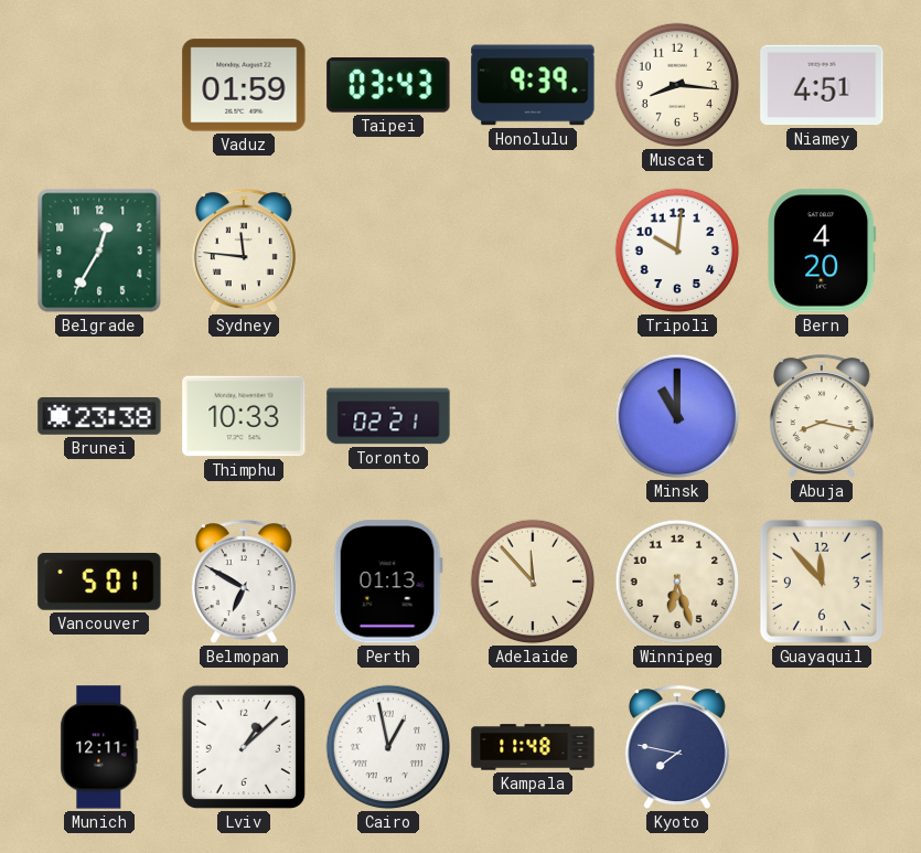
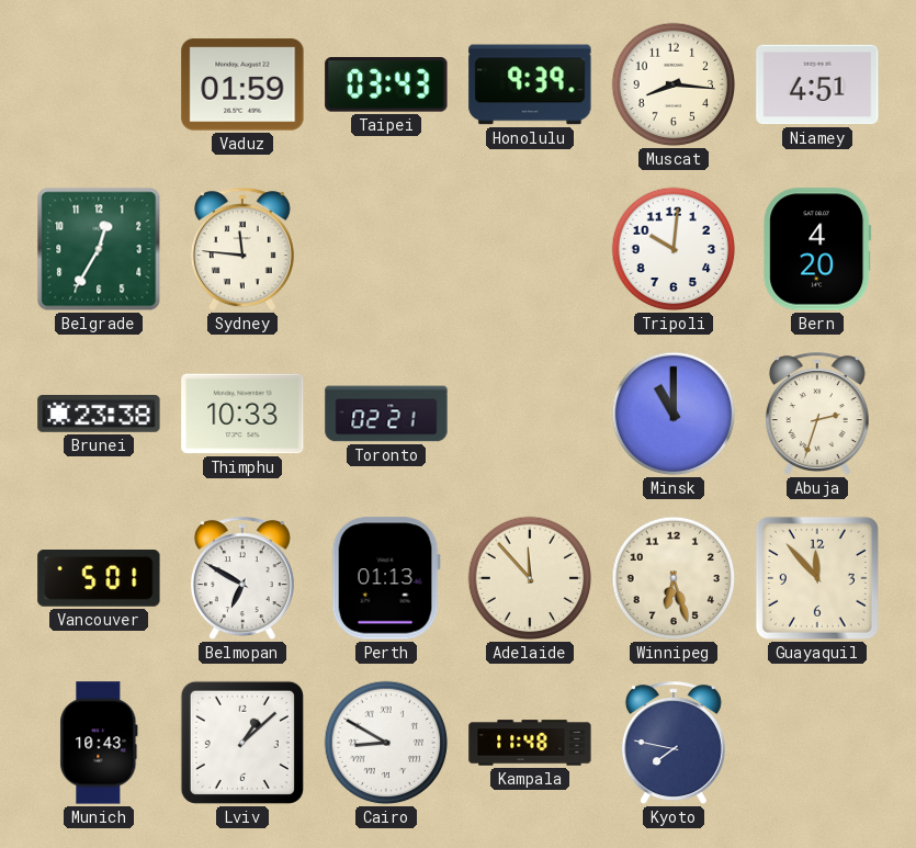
Abuja: 8:17 -> 2:33 (817, 415)
Munich: 12:11 -> 10:43 (99, 743)
Cairo: 12:58 -> 8:50 (386, 743)
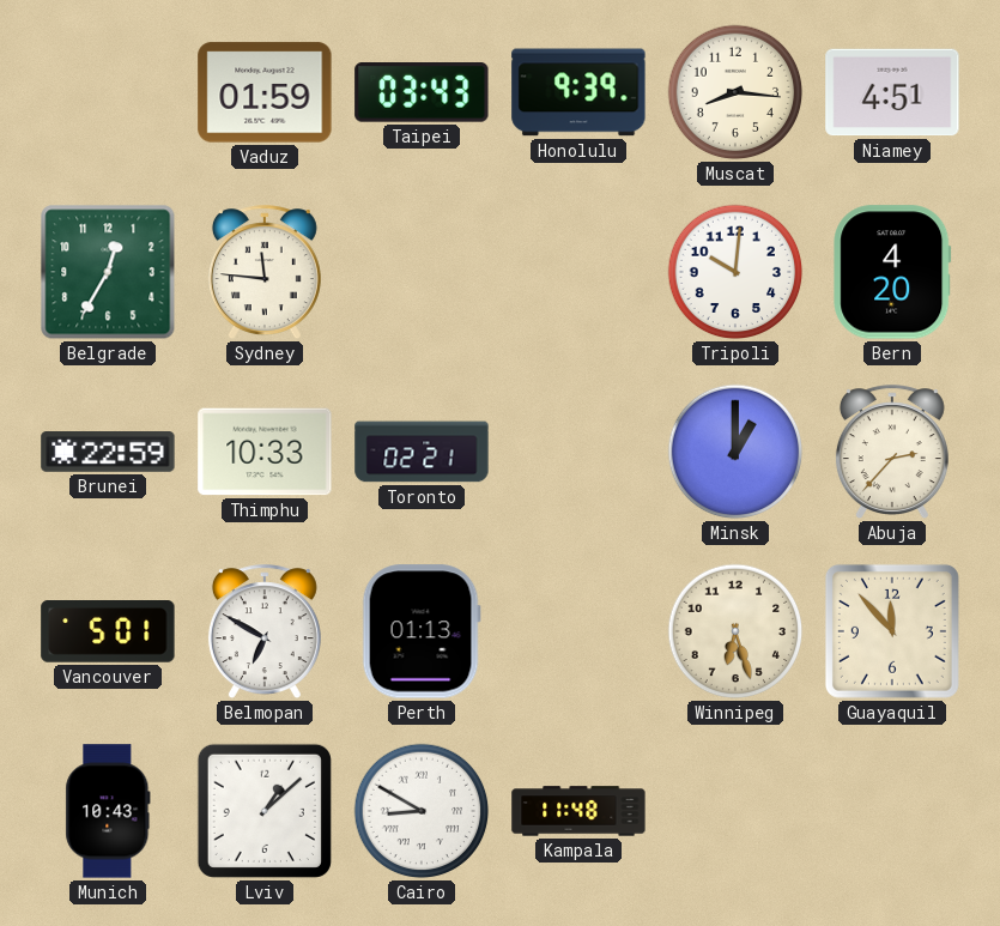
Brunei: 23:38 -> 22:59 (108, 453)
Minsk: 11:00 -> 1:00 (735, 452)
Abuja: 2:33 -> 2:37 (892, 453)
Adelaide: 11:53 -> none (530, 578)
Kyoto: 7:47 -> none (674, 744)
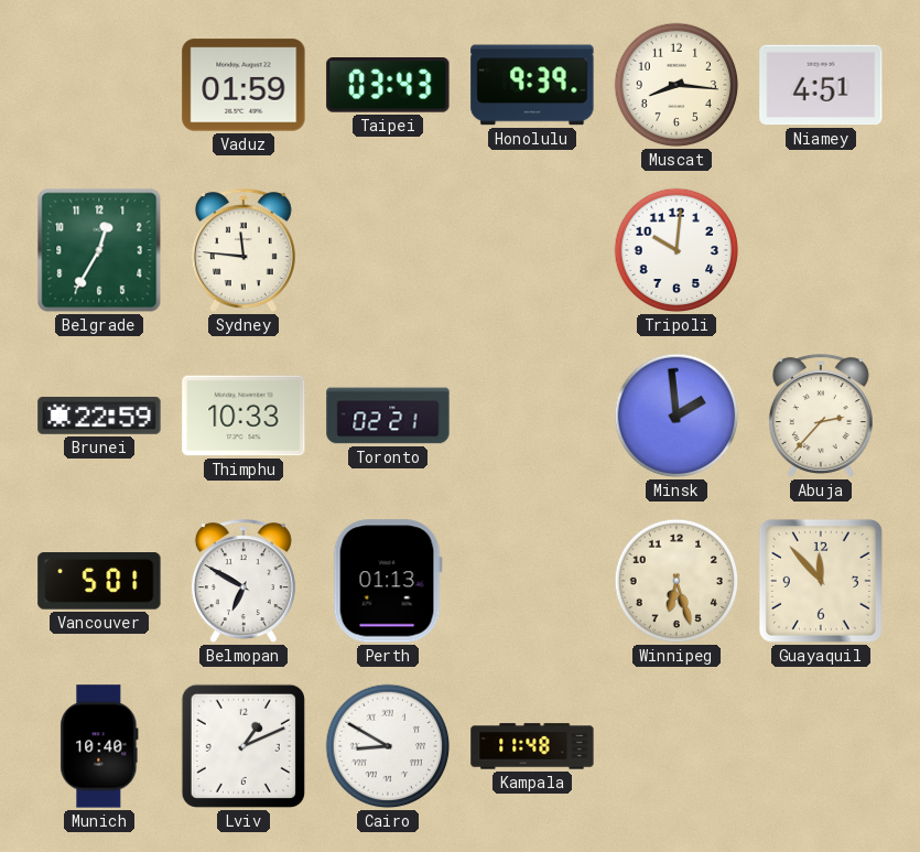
Bern: 4:20 -> none (892, 272)
Minsk: 1:00 -> 1:59 (677, 416)
Munich: 10:43 -> 10:40 (99, 746)
Lviv: 1:08 -> 1:11 (243, 746)
